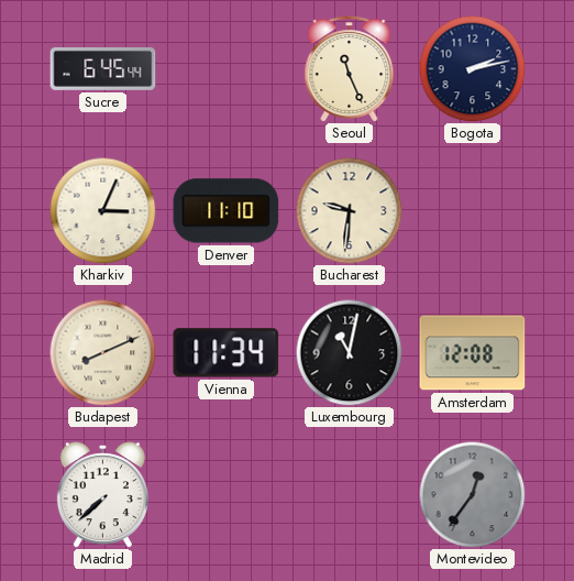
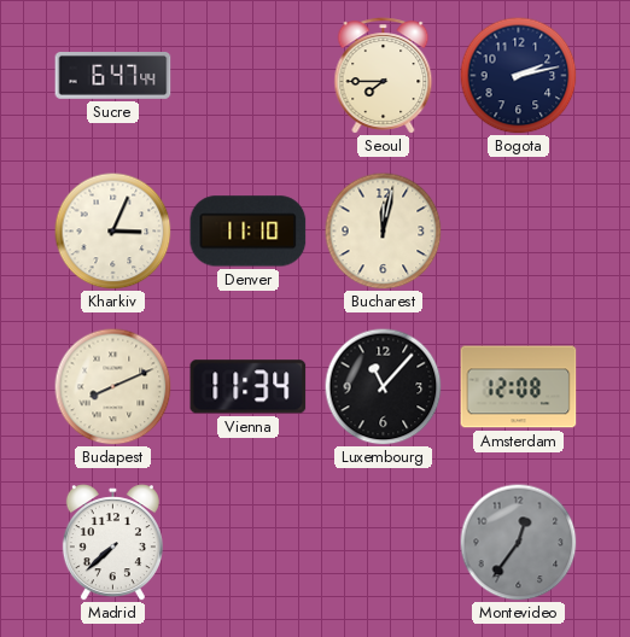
Sucre: 6:45 -> 6:47 (113, 76)
Seoul: 11:26 -> 7:45 (384, 76)
Bucharest: 9:31 -> 12:02 (383, 230)
Luxembourg: 11:02 -> 11:07 (383, 386)
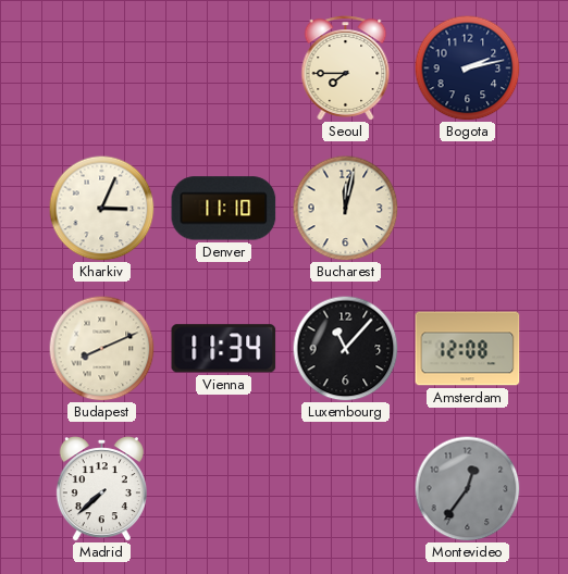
Sucre: 6:47 -> none (113, 76)
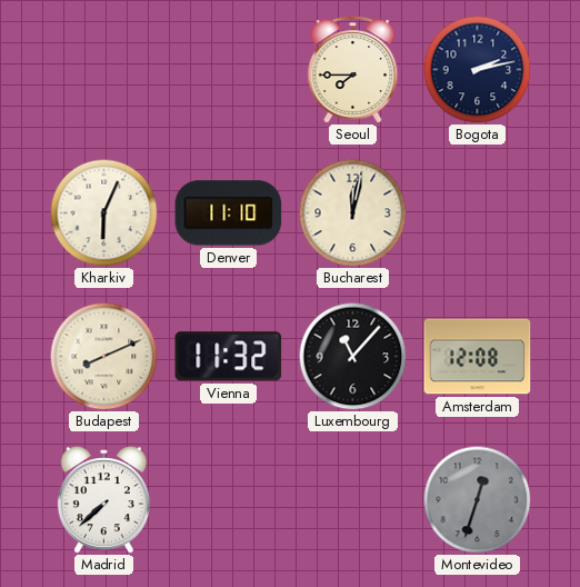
Kharkiv: 3:04 -> 6:04 (103, 212)
Vienna: 11:34 -> 11:32 (229, 357)
Montevideo: 12:36 -> 12:33 (477, 499)
